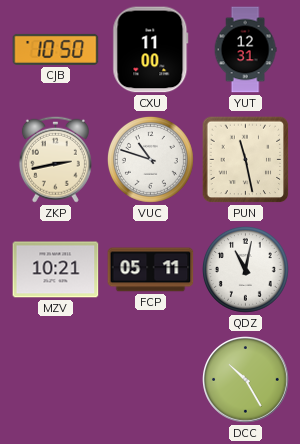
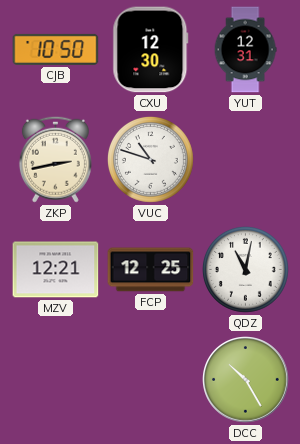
CXU: 11:00 -> 12:30 (151, 50)
PUN: 11:28 -> none (246, 160)
MZV: 10:21 -> 12:21 (56, 270)
FCP: 05:11 -> 12:25 (151, 270)
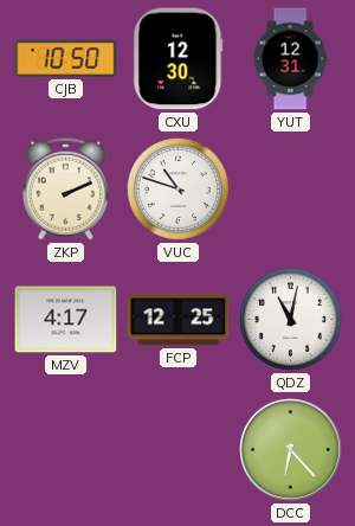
ZKP: 2:43 -> 2:11 (65, 188)
MZV: 12:21 -> 4:17 (66, 320)
DCC: 10:25 -> 6:23 (291, 450)
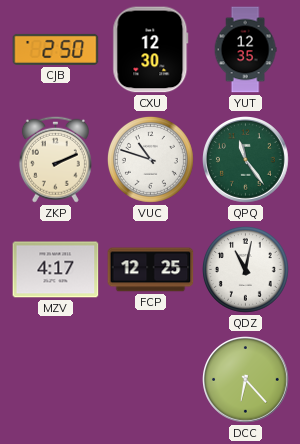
CJB: 10:50 -> 2:50 (56, 49)
YUT: 12:31 -> 12:35 (245, 50)
QPQ: none -> 11:24 (246, 160)
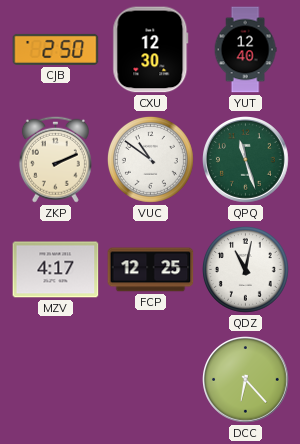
YUT: 12:35 -> 12:40 (245, 50)
VUC: 10:48 -> 10:51 (150, 159)
QPQ: 11:24 -> 11:27 (246, 160)
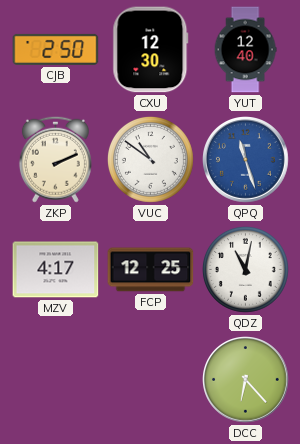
QPQ dial: green -> blue (246, 160)
